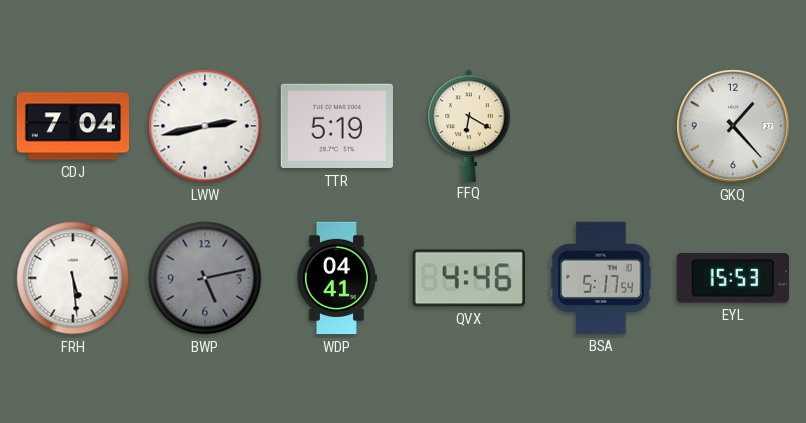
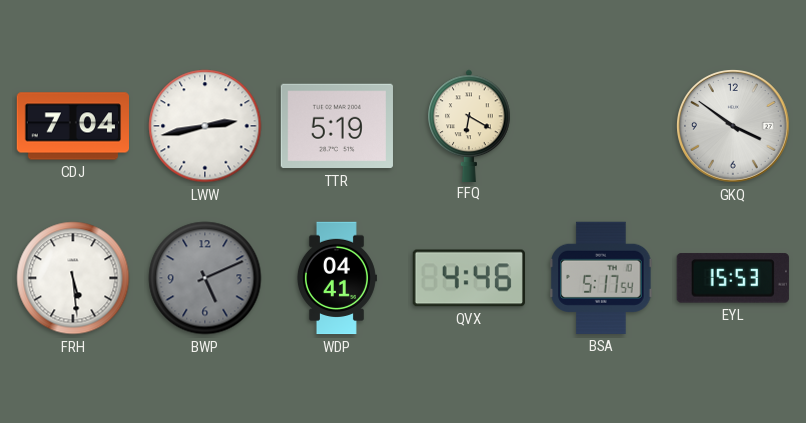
GKQ: 1:23 -> 3:51 (734, 127)
BWP: 5:13 -> 5:11 (205, 278)
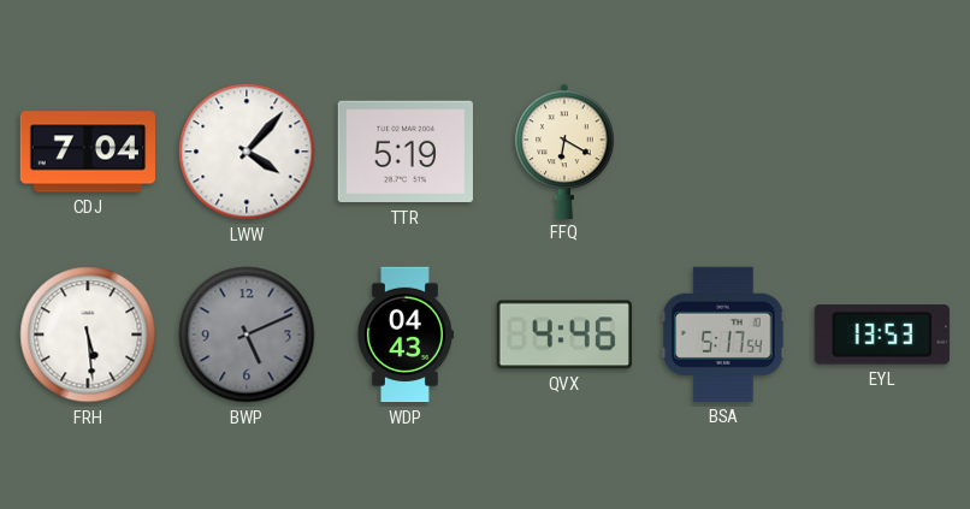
LWW: 2:43 -> 4:07 (247, 152)
GKQ: 3:51 -> none (734, 127)
WDP: 04:41 -> 04:43 (404, 335)
EYL: 15:53 -> 13:53 (882, 335)
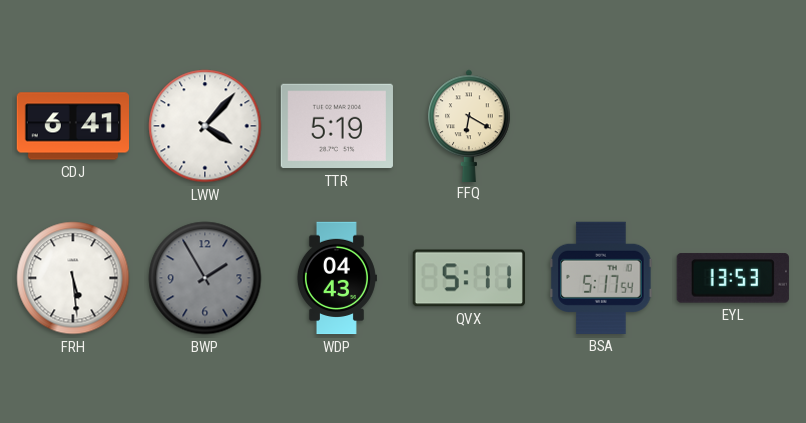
CDJ: 7:04 -> 6:41 (72, 126)
BWP: 5:11 -> 1:55 (205, 278)
QVX: 4:46 -> 5:11 (469, 278)
